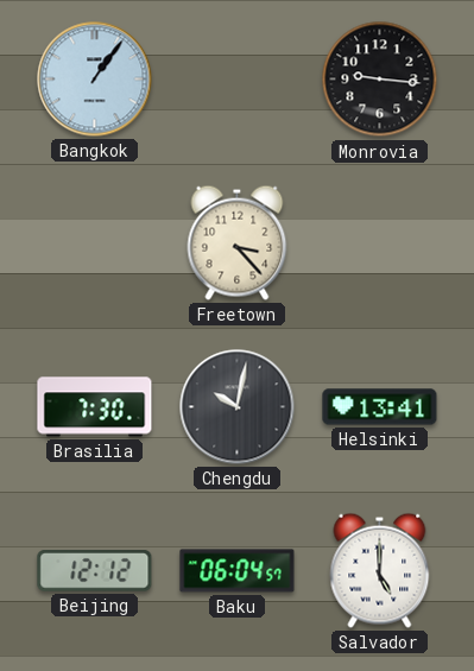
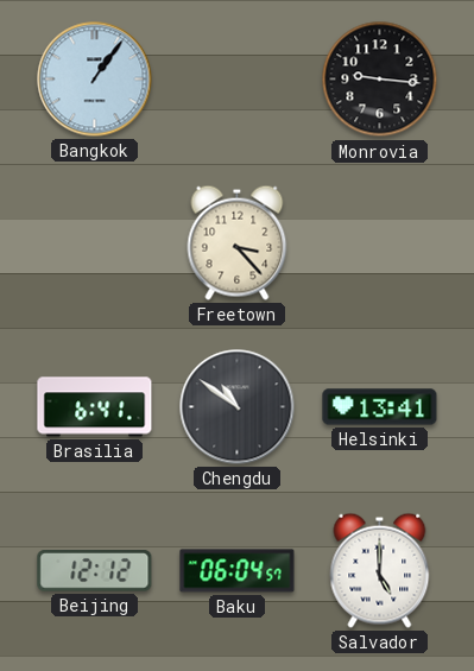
Brasilia: 7:30 -> 6:41 (95, 407)
Chengdu: 10:02 -> 10:51 (238, 407)
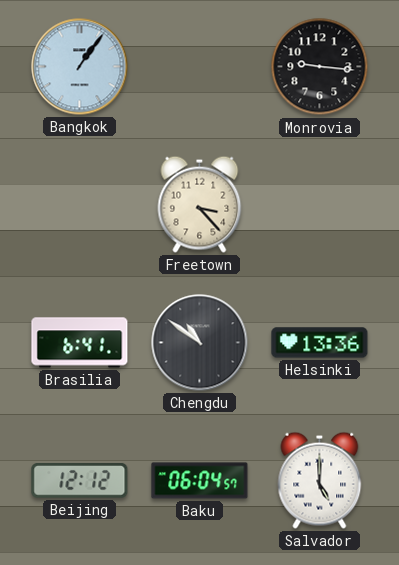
Helsinki: 13:41 -> 13:36 (320, 343)
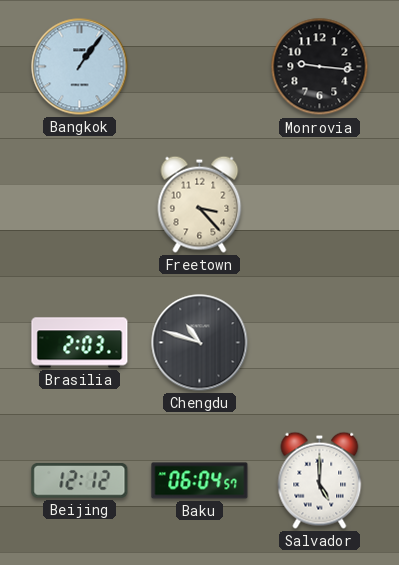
Brasilia: 6:41 -> 2:03 (80, 343)
Chengdu: 10:51 -> 10:48 (200, 343)
Helsinki: 13:36 -> none (320, 343)
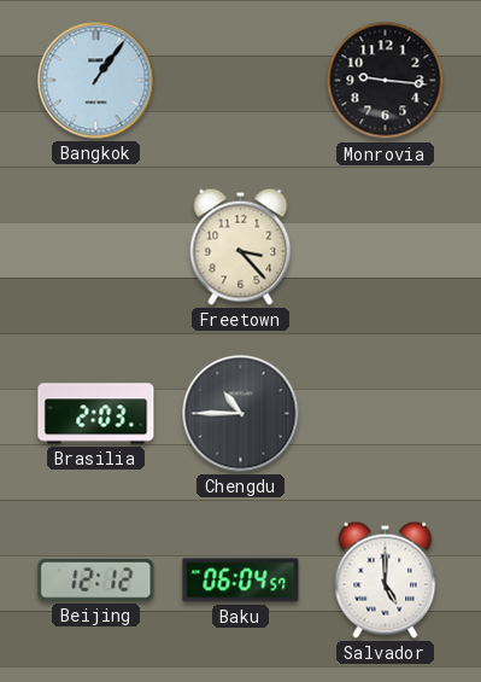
Chengdu: 10:48 -> 10:45 (241, 414)
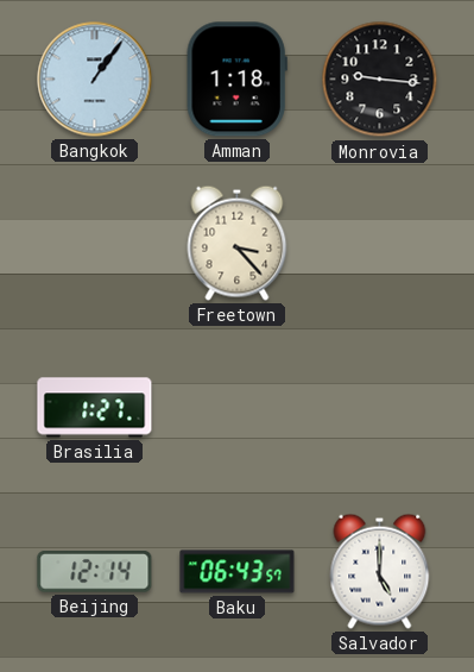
Amman: none -> 1:18 (236, 80)
Brasilia: 2:03 -> 1:27 (95, 408)
Chengdu: 10:45 -> none (241, 414)
Beijing: 12:12 -> 12:14 (95, 572)
Baku: 06:04 -> 06:43 (238, 572)
